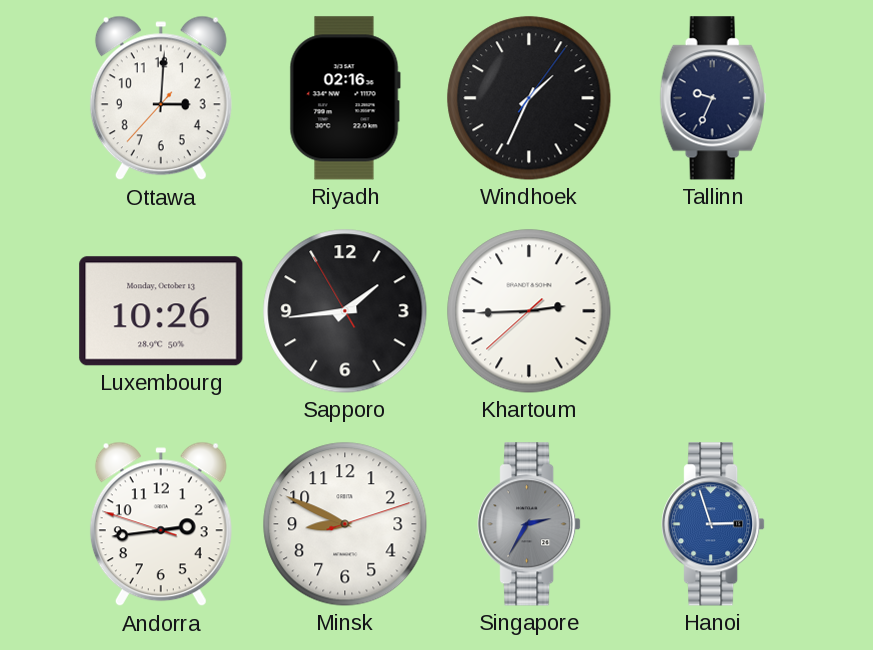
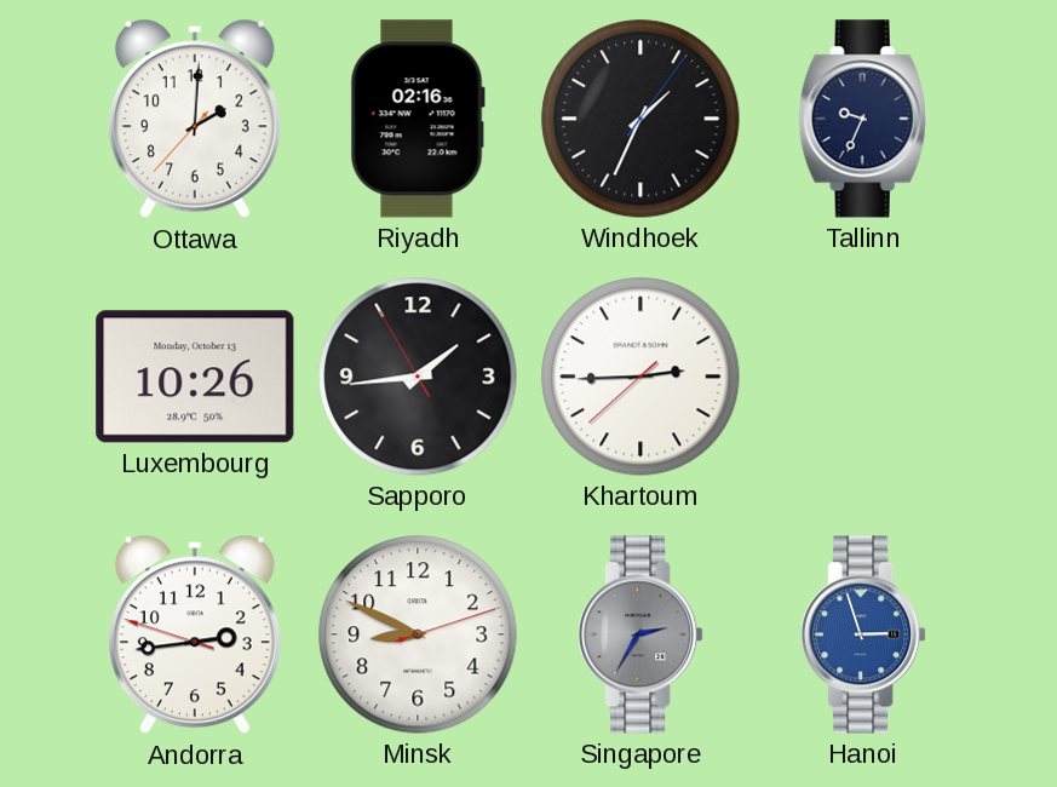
Ottawa: 3:00 -> 2:00 (195, 119)
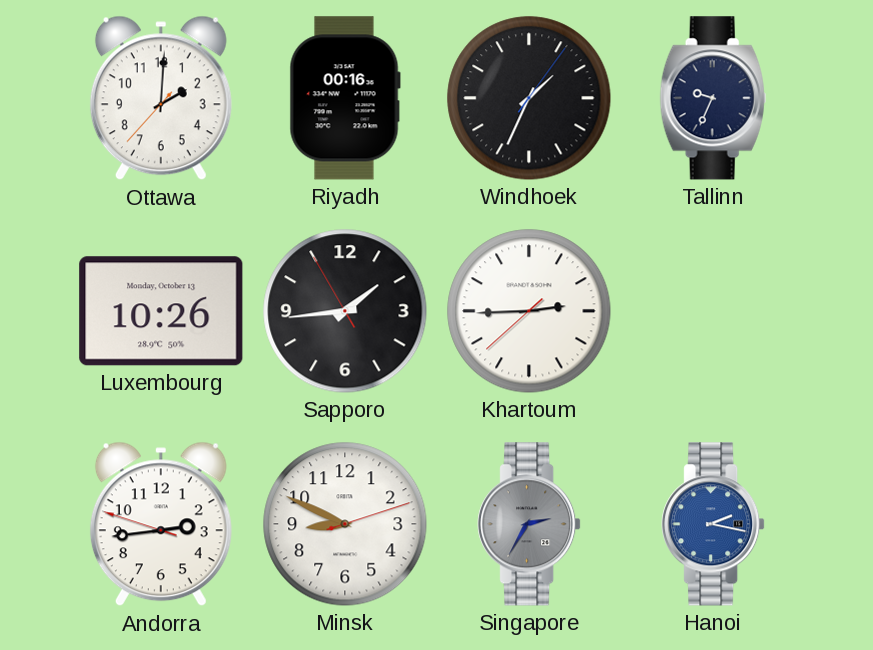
Riyadh: 02:16 -> 00:16 (345, 98)
Hanoi: 2:57 -> 2:17 (713, 524)
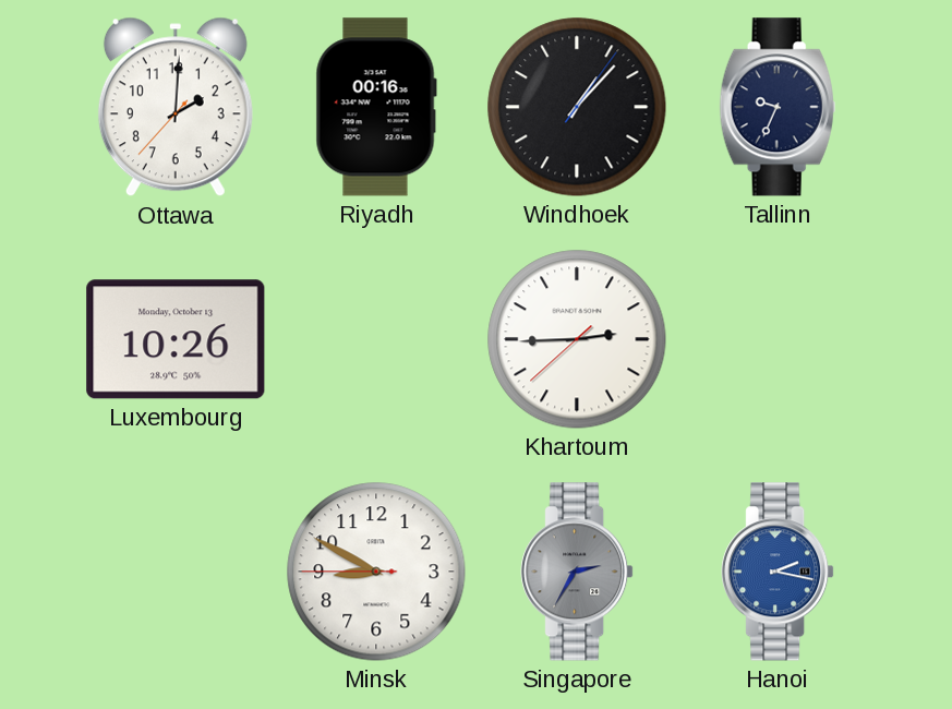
Windhoek: 1:34 -> 1:07 (577, 107)
Sapporo: 1:43 -> none (345, 311)
Andorra: 2:43 -> none (161, 524)
Minsk: 8:49:12 -> 8:49:45 (376, 572)
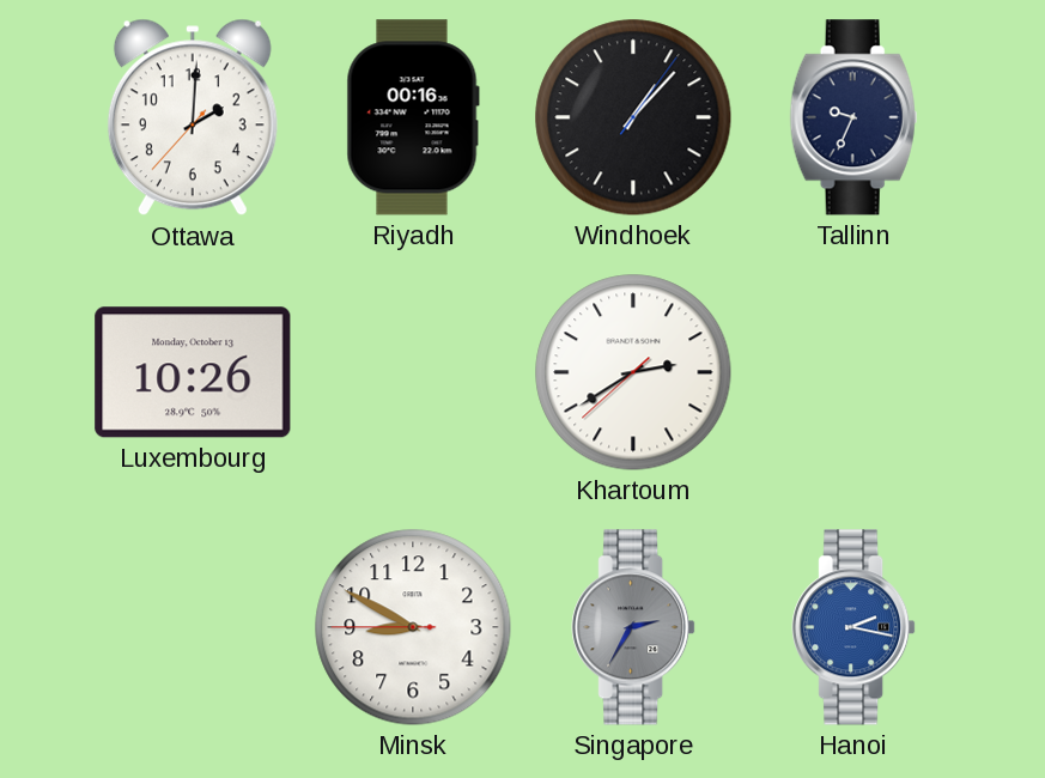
Khartoum: 2:44 -> 2:39 (633, 372)
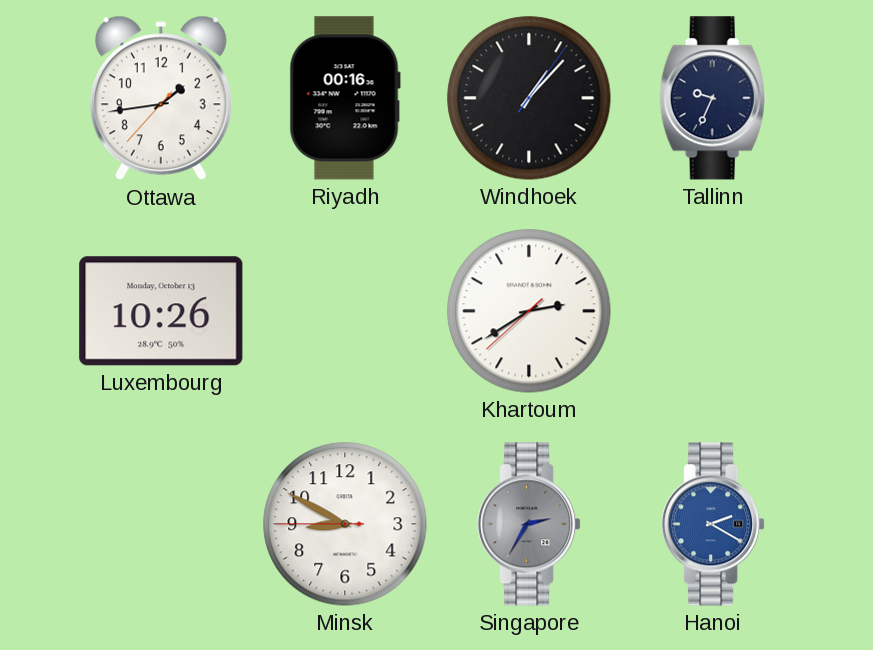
Ottawa: 2:00 -> 1:43 (161, 98)
Hanoi: 2:17 -> 2:20 (713, 524)
